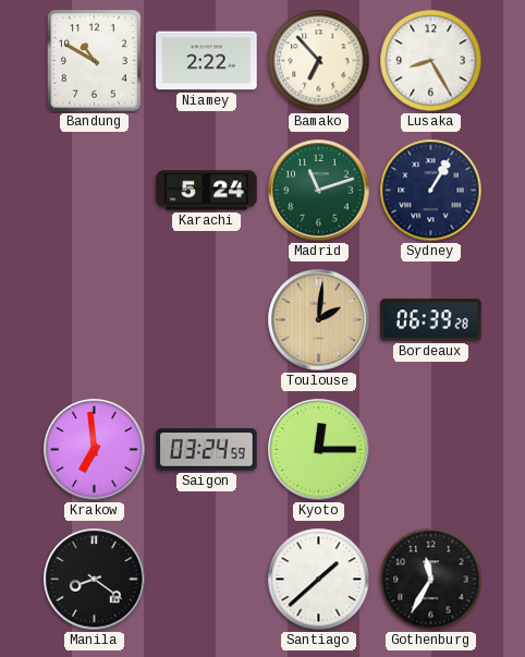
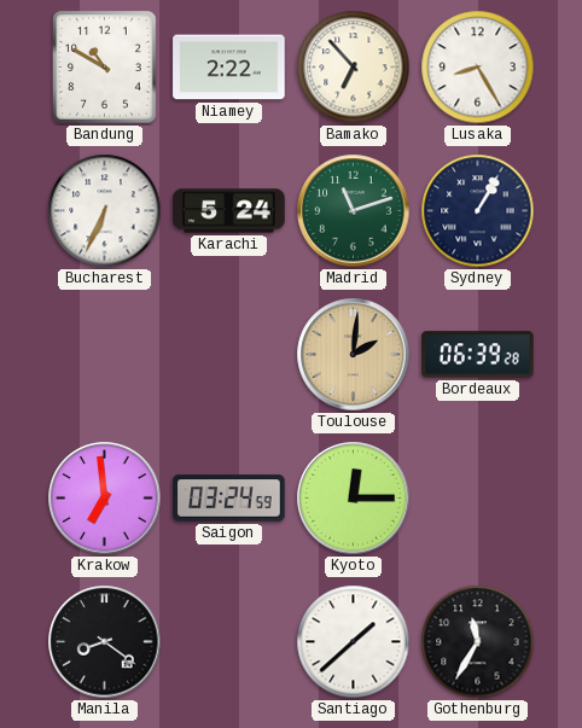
Bucharest: none -> 6:34 (105, 211)
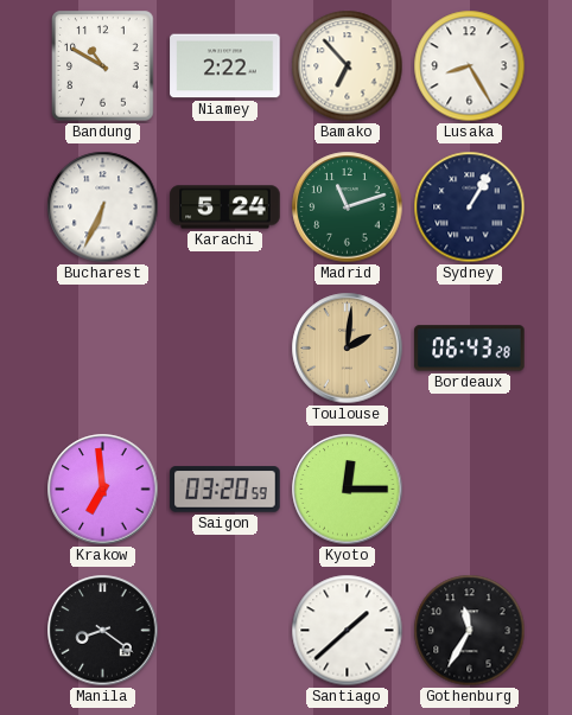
Bordeaux: 06:39 -> 06:43 (470, 349)
Saigon: 03:24 -> 03:20 (225, 490)
